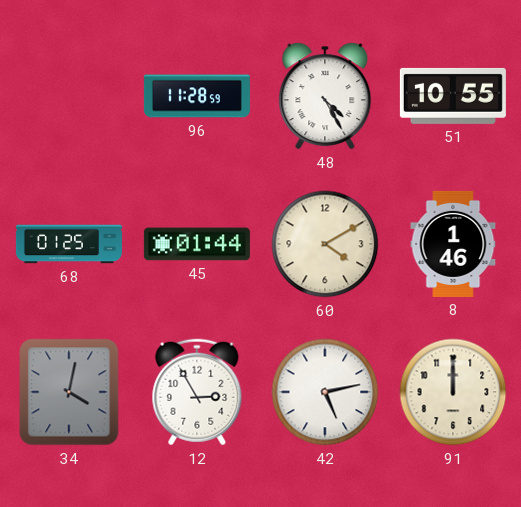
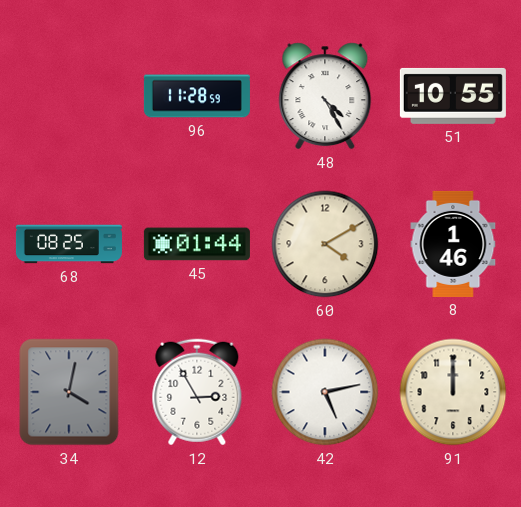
68: 01:25 -> 08:25 (69, 244)
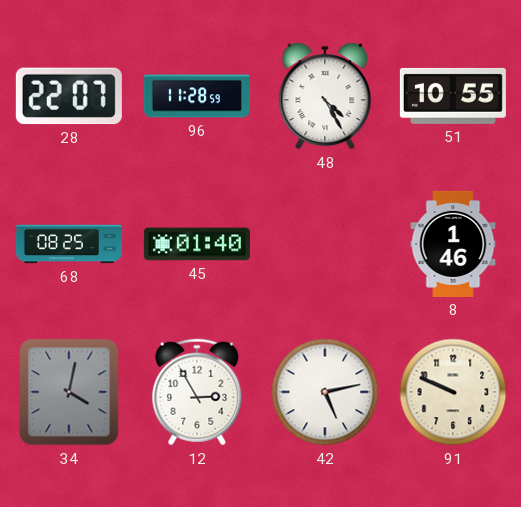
28: none -> 22:07 (69, 96)
45: 01:44 -> 01:40 (197, 244)
60: 4:10 -> none (325, 244)
91: 12:00 -> 9:49 (453, 392)
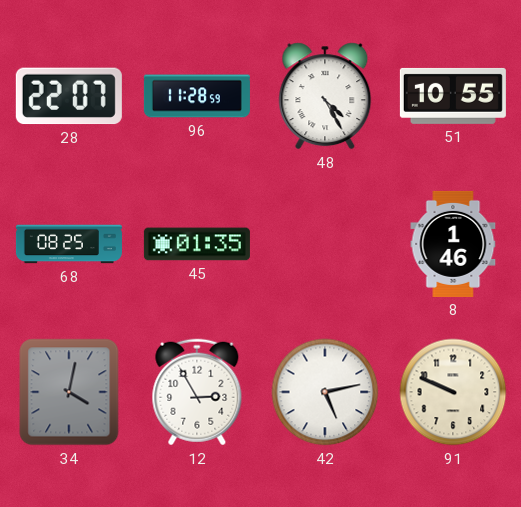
45: 01:40 -> 01:35 (197, 244)
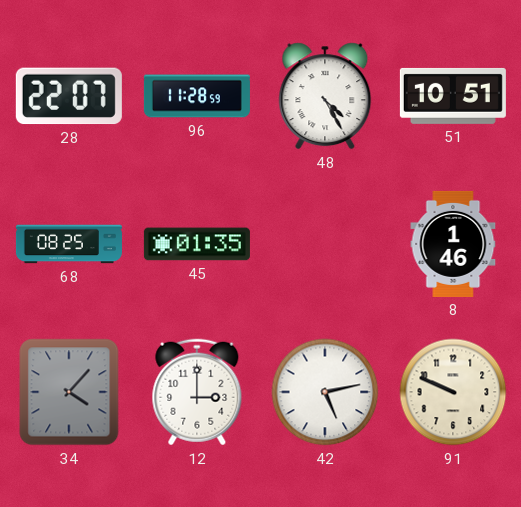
51: 10:55 -> 10:51 (453, 96)
34: 4:02 -> 4:07 (69, 392)
12: 2:55 -> 3:00 (197, 392)
